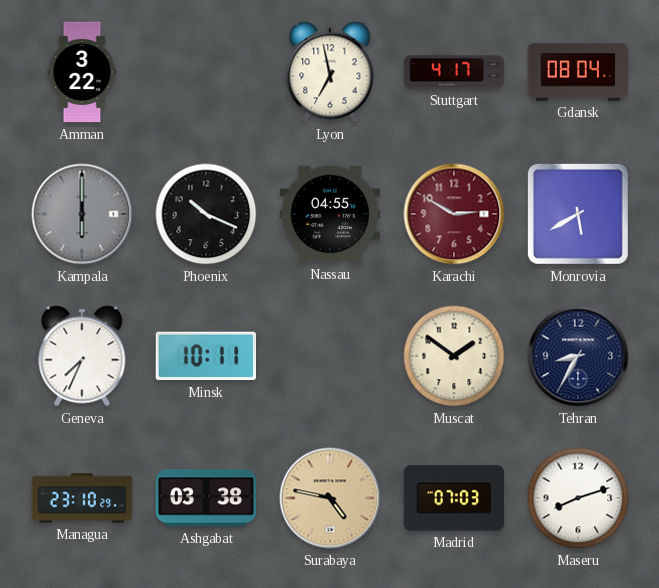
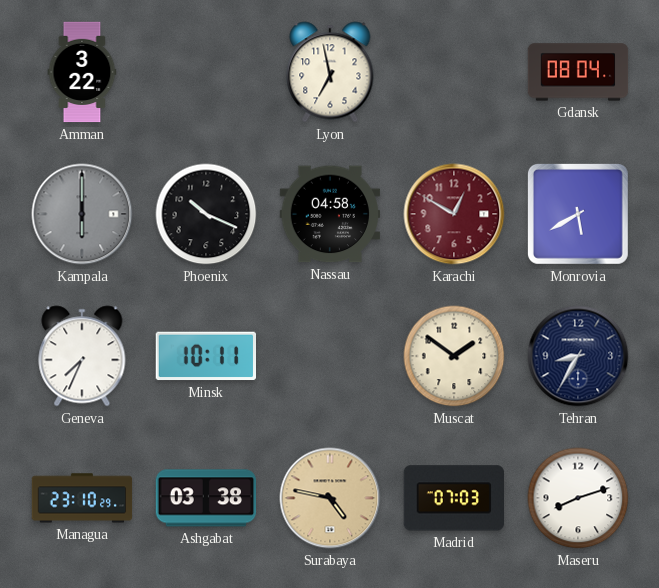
Stuttgart: 4:17 -> none (454, 72)
Nassau: 04:55 -> 04:58 (330, 214)
Karachi: 2:50 -> 12:50 (454, 214)
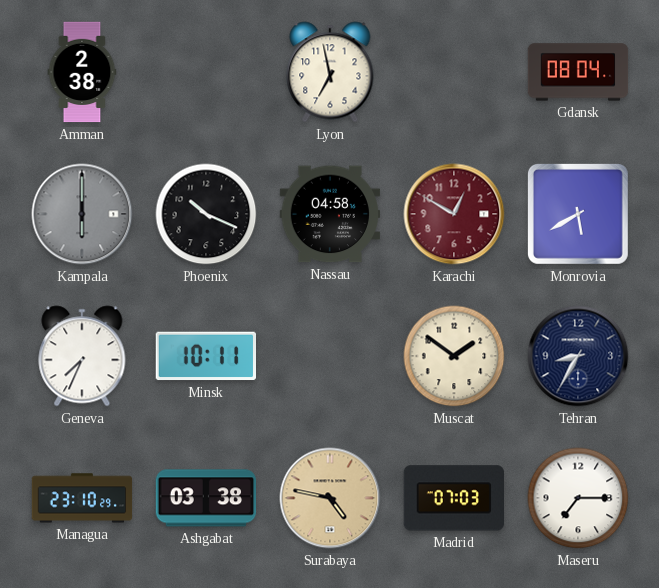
Amman: 3:22 -> 2:38 (82, 72)
Maseru: 8:12 -> 7:15 (578, 498)
